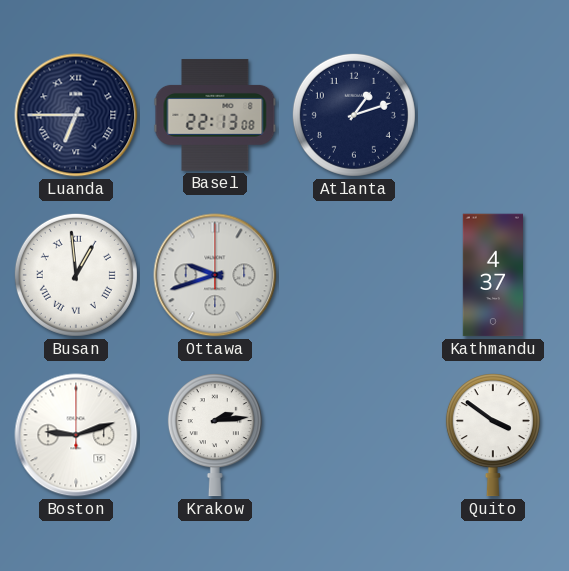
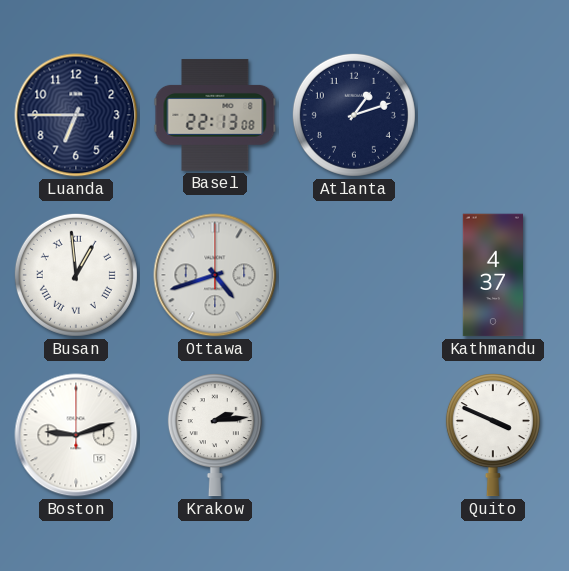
Luanda numerals: Roman -> Arabic (76, 115)
Ottawa: 9:42 -> 4:42 (215, 275)
Quito: 3:51 -> 3:49 (493, 435)
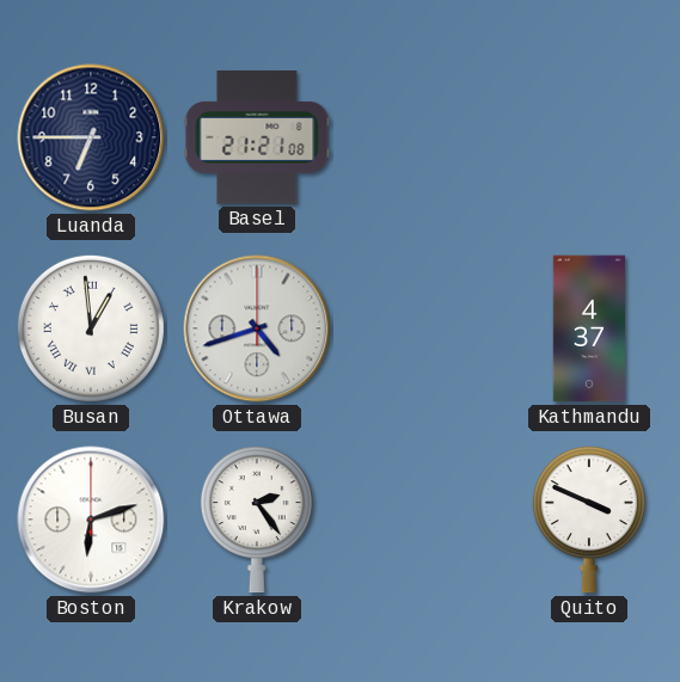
Basel: 22:13 -> 21:21 (257, 137)
Atlanta: 1:12 -> none (354, 115)
Boston: 9:12 -> 6:12 (91, 520)
Krakow: 2:14 -> 2:24 (257, 520)
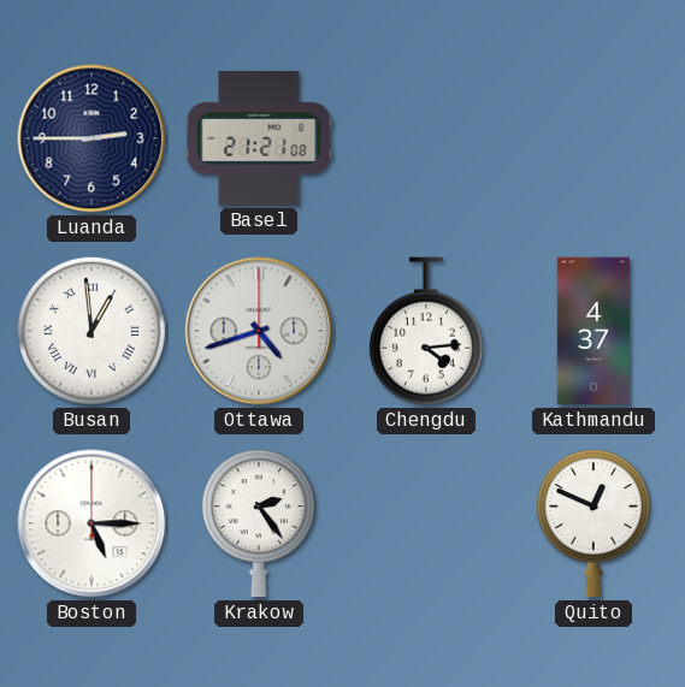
Luanda: 6:45 -> 2:45 (91, 138)
Chengdu: none -> 4:14 (426, 331)
Boston: 6:12 -> 5:15 (91, 523)
Quito: 3:49 -> 12:49 (594, 523)
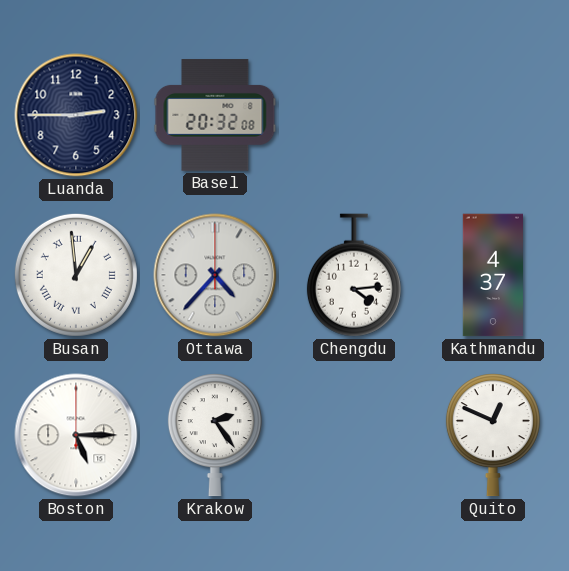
Basel: 21:21 -> 20:32 (215, 115)
Ottawa: 4:42 -> 4:37 (215, 275)
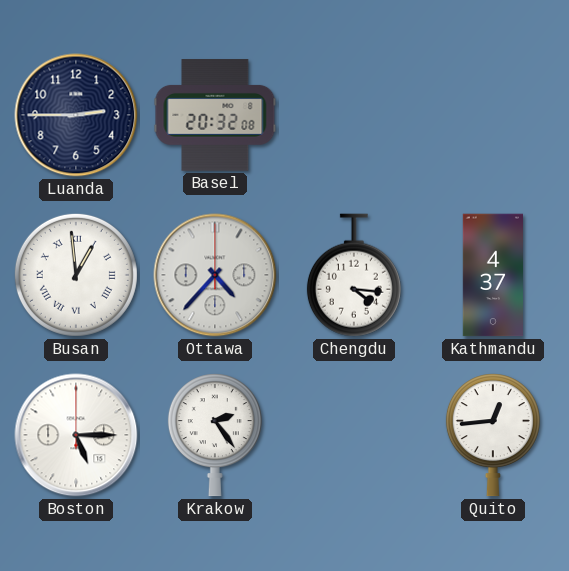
Chengdu: 4:14 -> 4:16 (354, 275)
Quito: 12:49 -> 12:44 (493, 435)
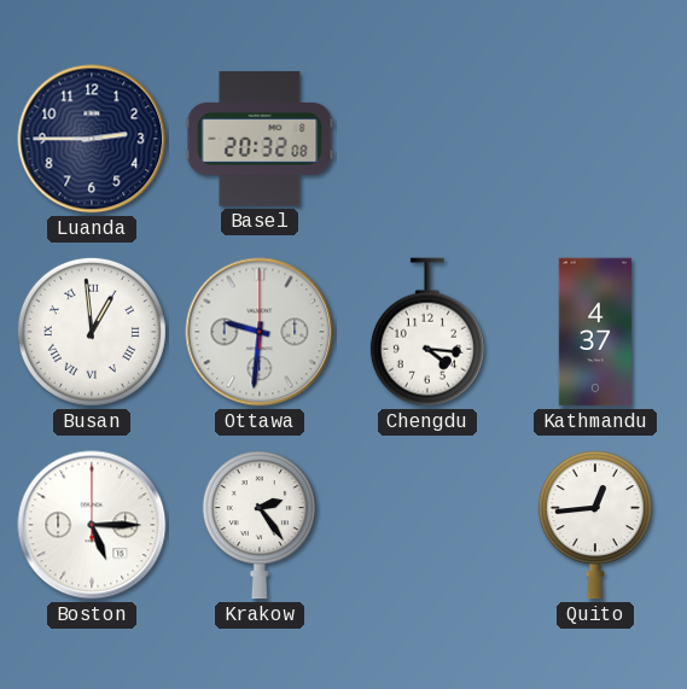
Ottawa: 4:37 -> 9:31 (260, 332)
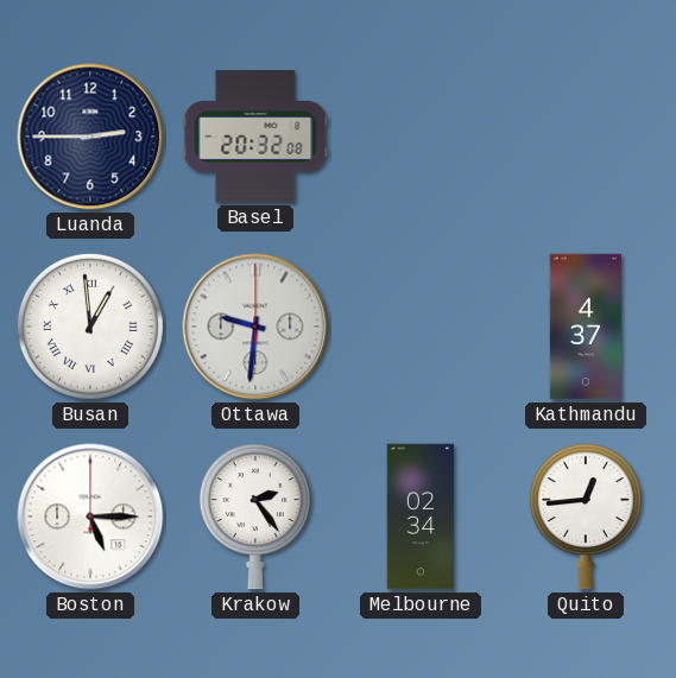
Chengdu: 4:16 -> none (427, 332)
Melbourne: none -> 02:34 (421, 517)
